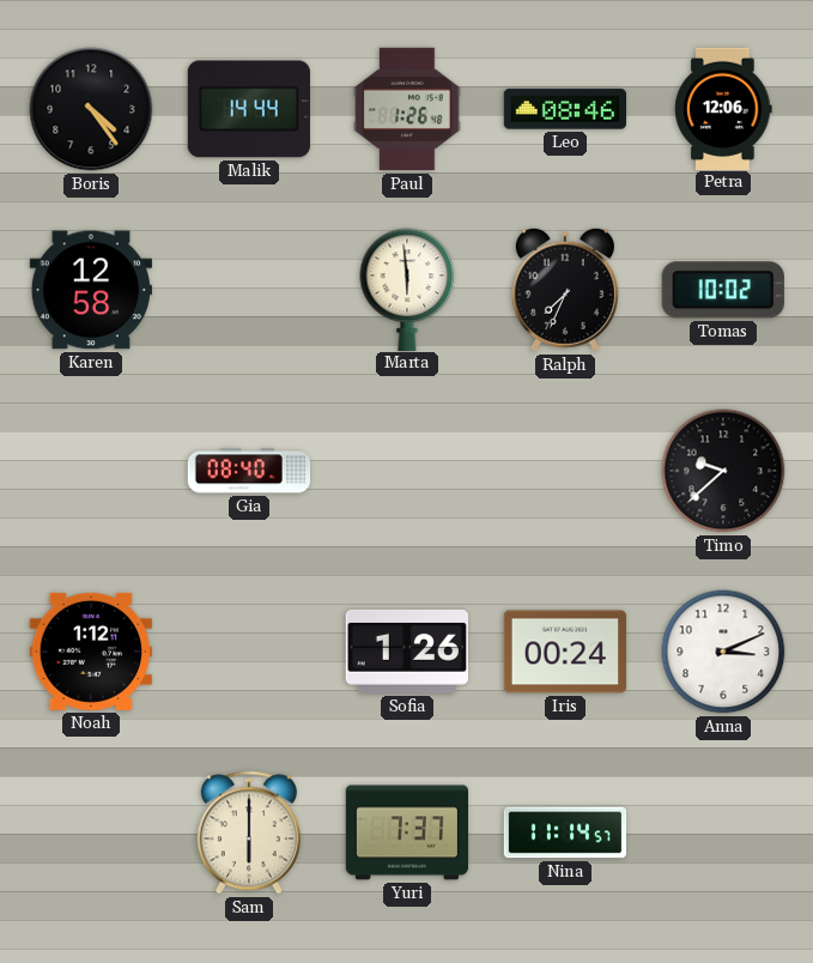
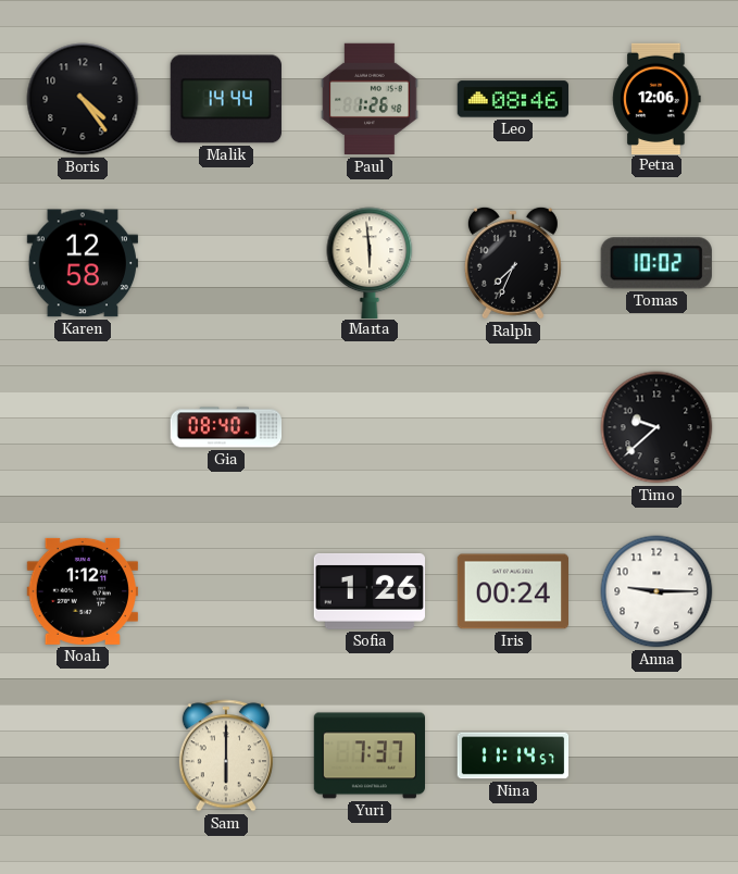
Anna: 3:11 -> 9:15 (656, 591)
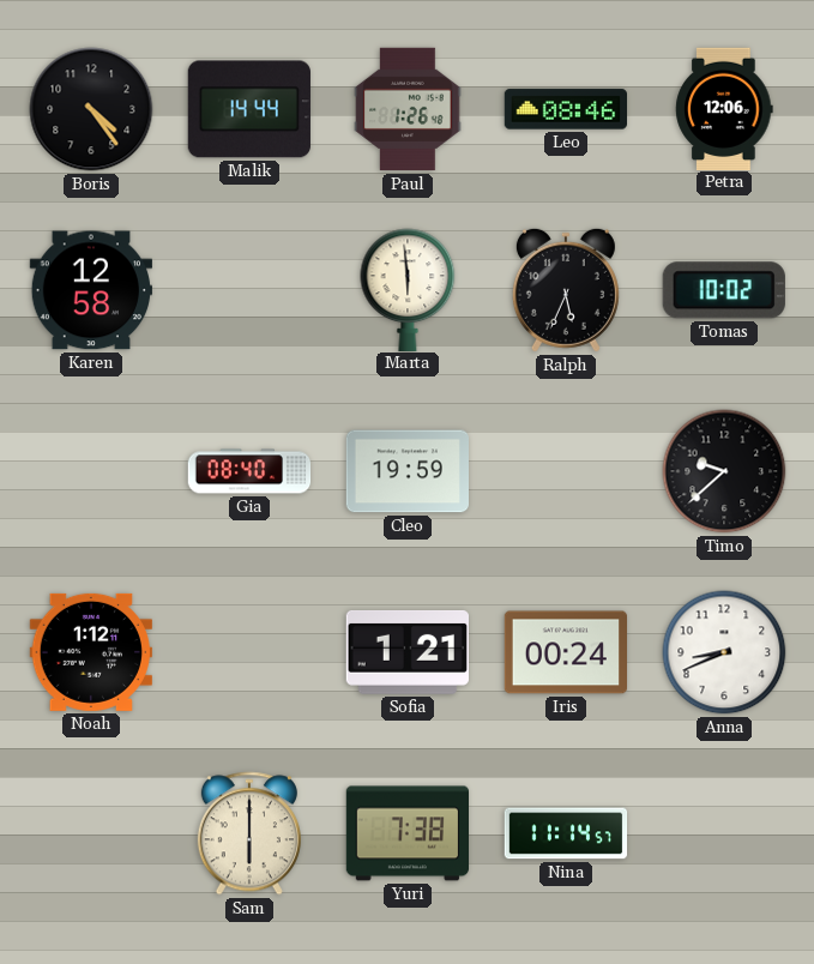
Ralph: 7:34 -> 5:34 (566, 290)
Cleo: none -> 19:59 (406, 471)
Sofia: 1:26 -> 1:21 (406, 652)
Anna: 9:15 -> 8:41 (724, 652)
Yuri: 7:37 -> 7:38 (406, 833)
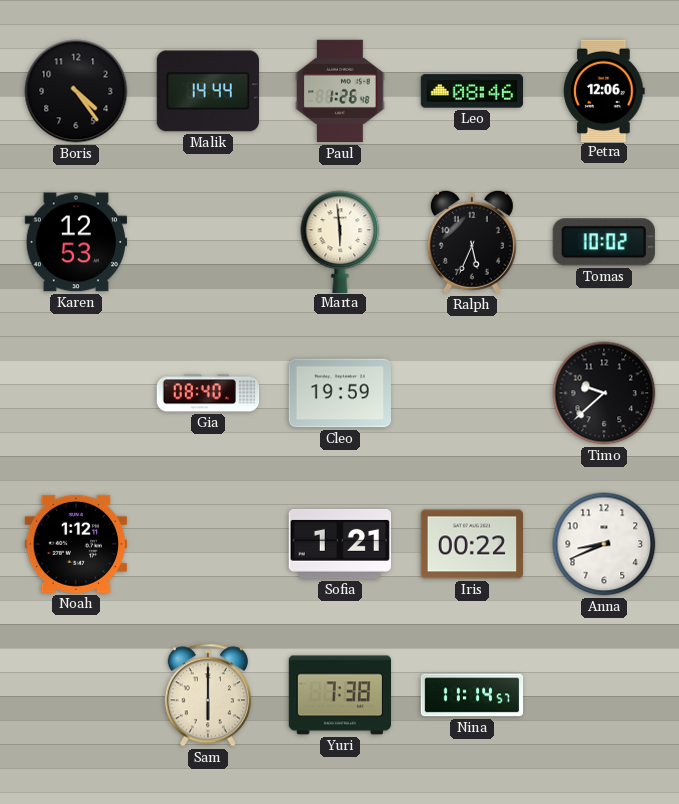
Karen: 12:58 -> 12:53 (75, 242)
Iris: 00:24 -> 00:22 (471, 544)
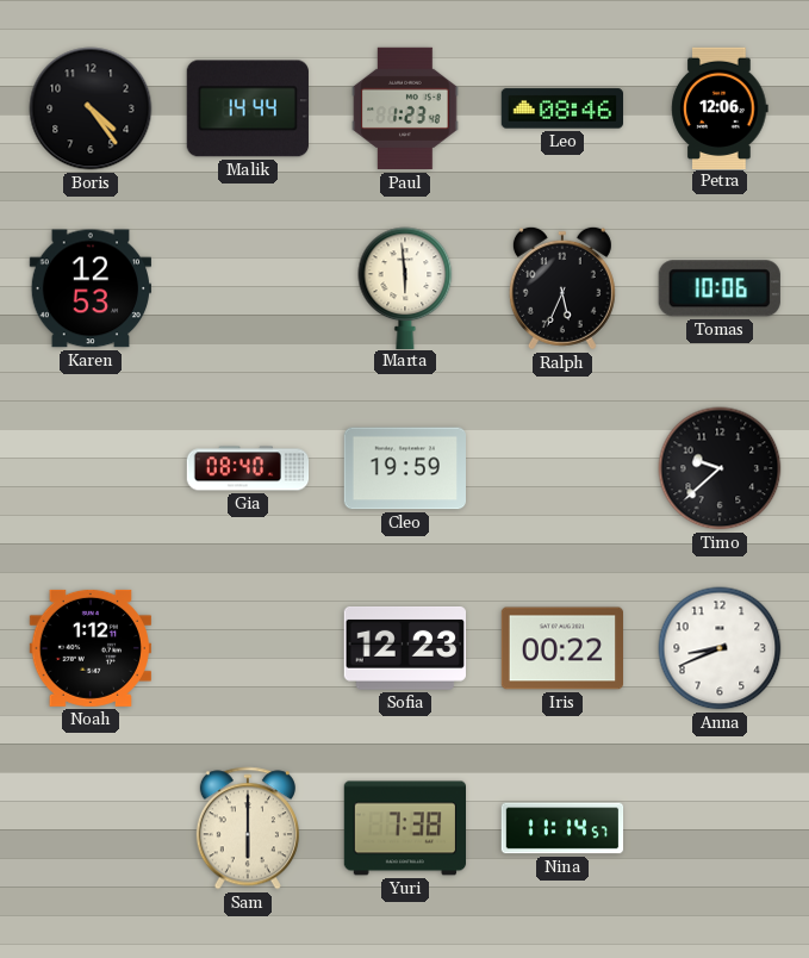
Paul: 1:26 -> 1:23 (405, 108)
Tomas: 10:02 -> 10:06 (720, 288)
Sofia: 1:21 -> 12:23 (404, 648)
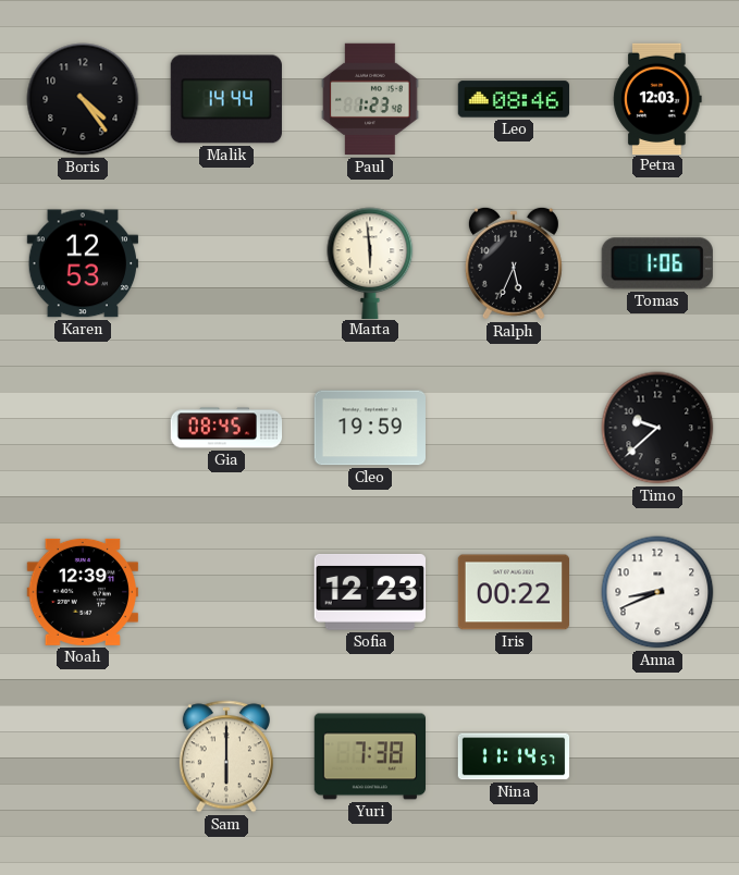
Petra: 12:06 -> 12:03 (657, 98)
Tomas: 10:06 -> 1:06 (657, 263)
Gia: 08:40 -> 08:45 (226, 428)
Noah: 1:12 -> 12:39 (82, 592)
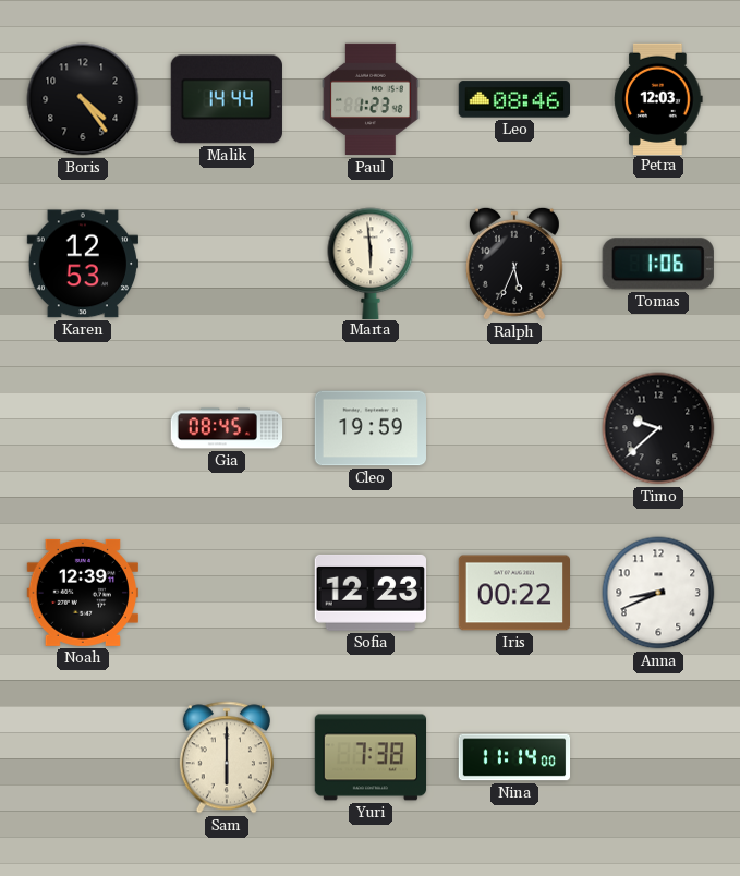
Nina: 11:14:57 -> 11:14:00 (514, 757)
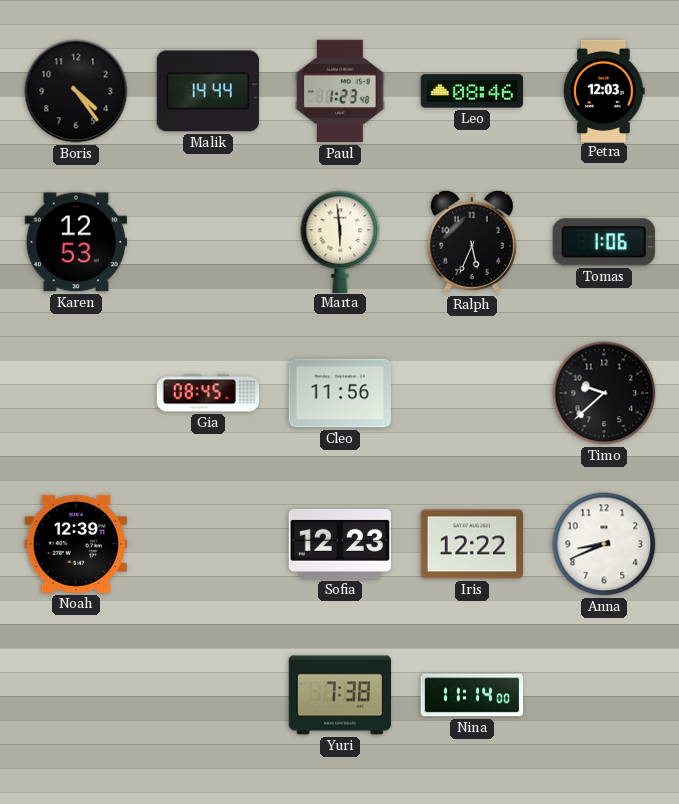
Cleo: 19:59 -> 11:56 (339, 393)
Iris: 00:22 -> 12:22 (471, 544)
Sam: 6:00 -> none (227, 757)
